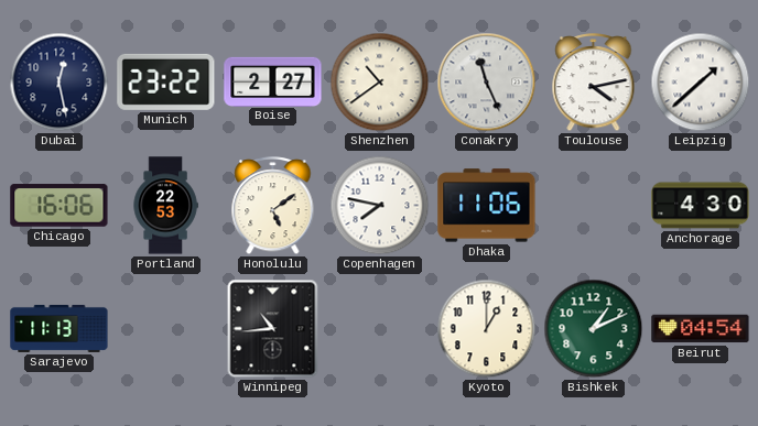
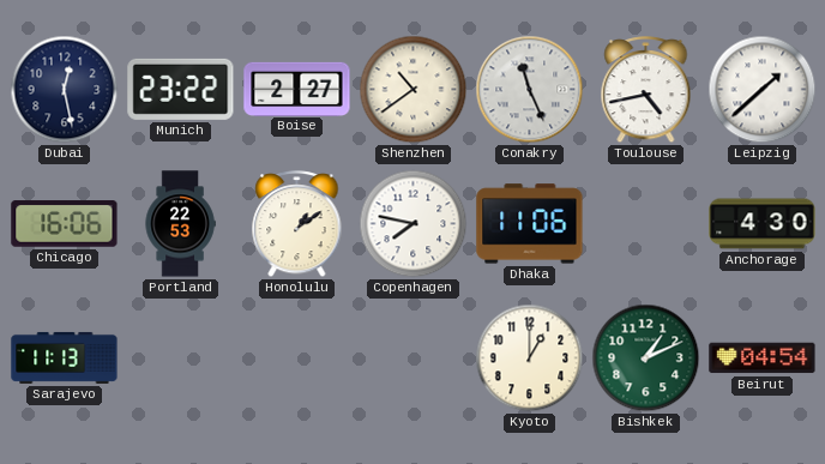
Toulouse: 4:13 -> 4:43 (646, 90)
Honolulu: 5:09 -> 1:09 (297, 224)
Winnipeg: 10:44 -> none (273, 329)
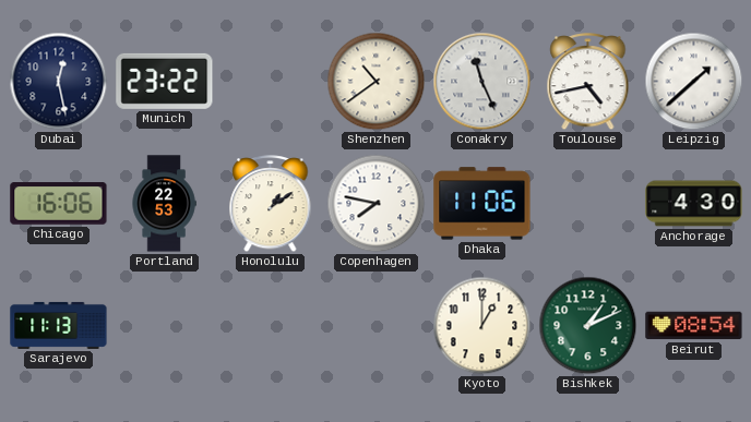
Boise: 2:27 -> none (297, 89)
Beirut: 04:54 -> 08:54 (694, 326)
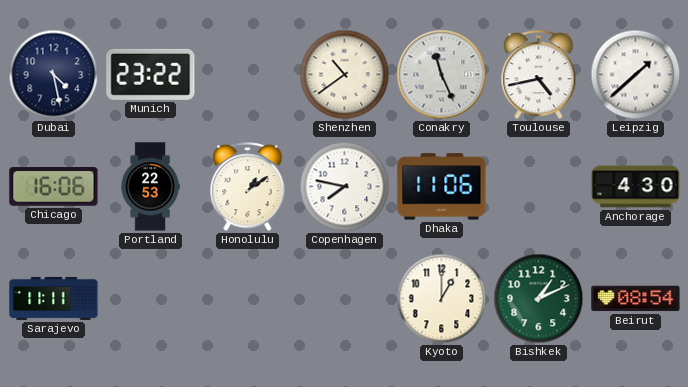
Dubai: 12:28 -> 4:28 (54, 75)
Sarajevo: 11:13 -> 11:11 (54, 298)
